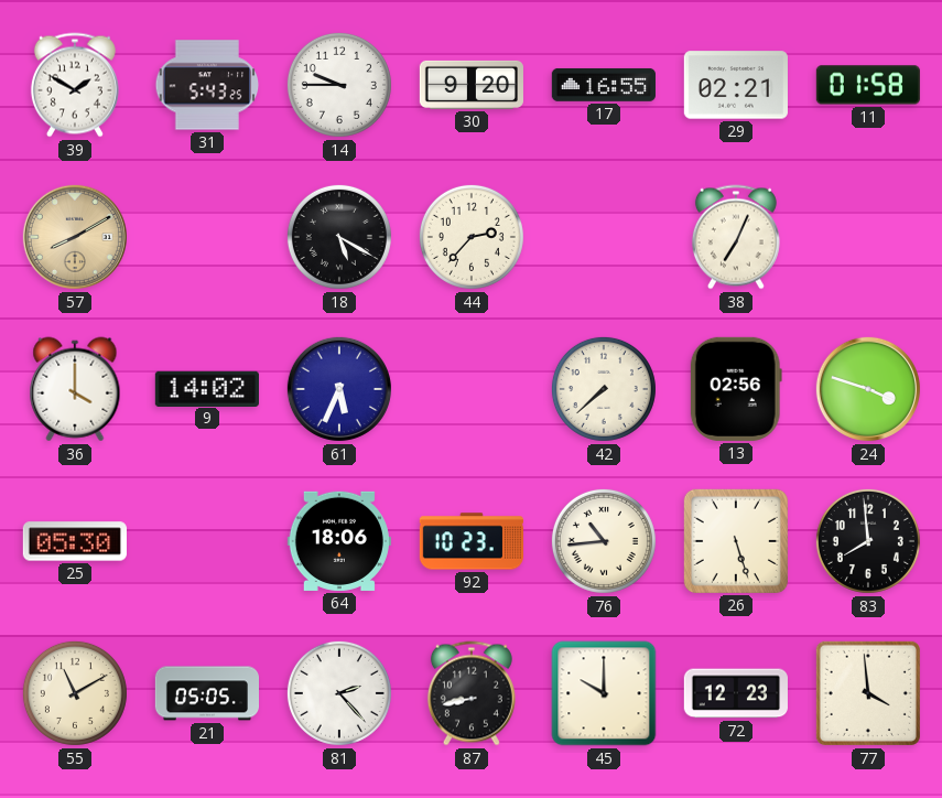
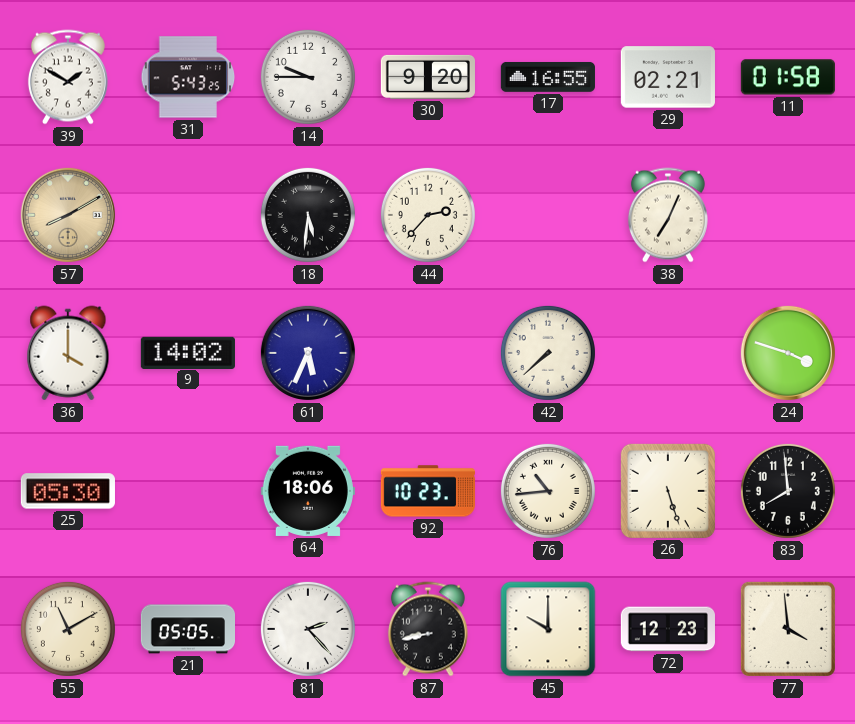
18: 5:20 -> 5:31 (308, 215)
13: 02:56 -> none (736, 389)
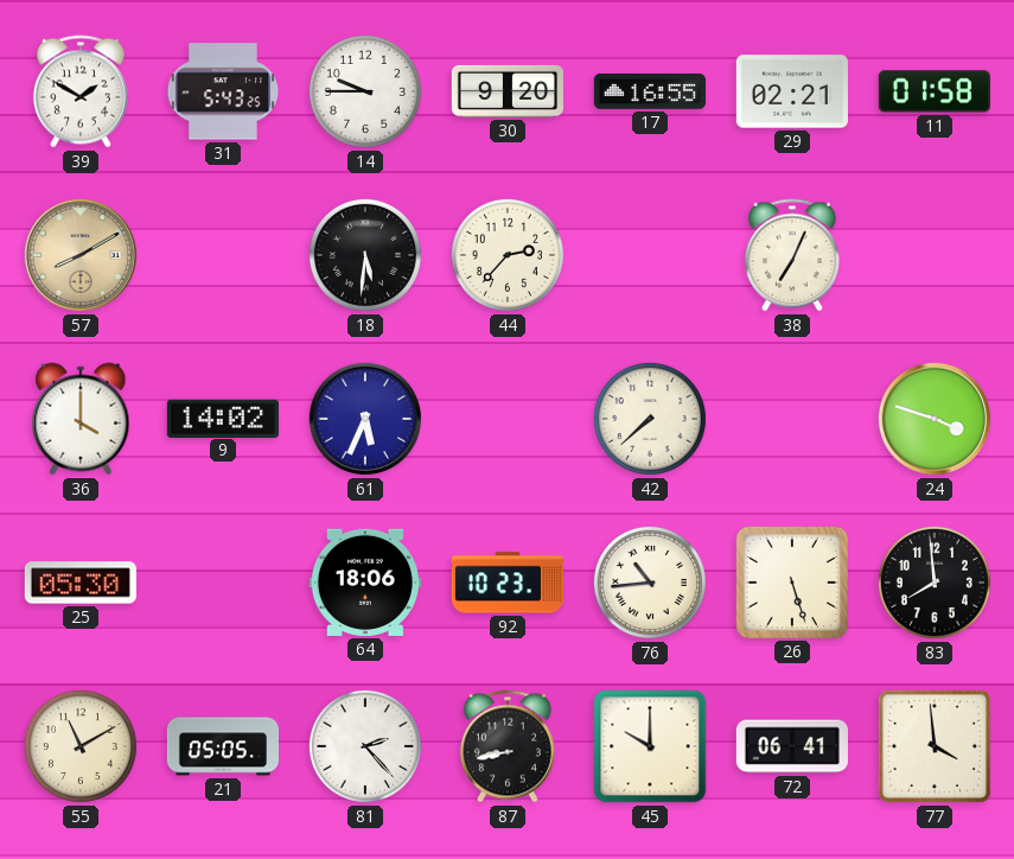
72: 12:23 -> 06:41 (792, 746)
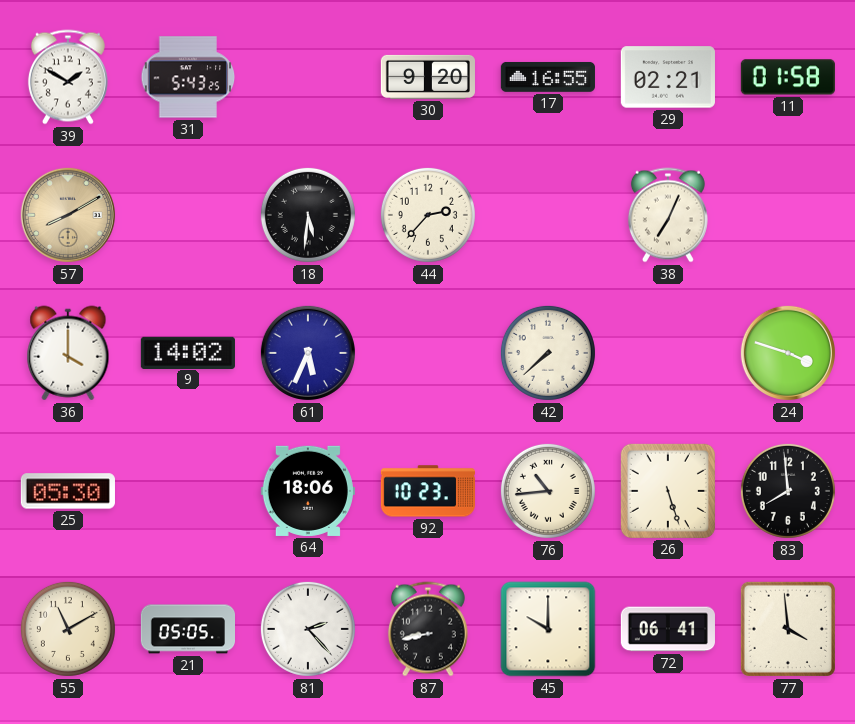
14: 9:45 -> none (365, 91)
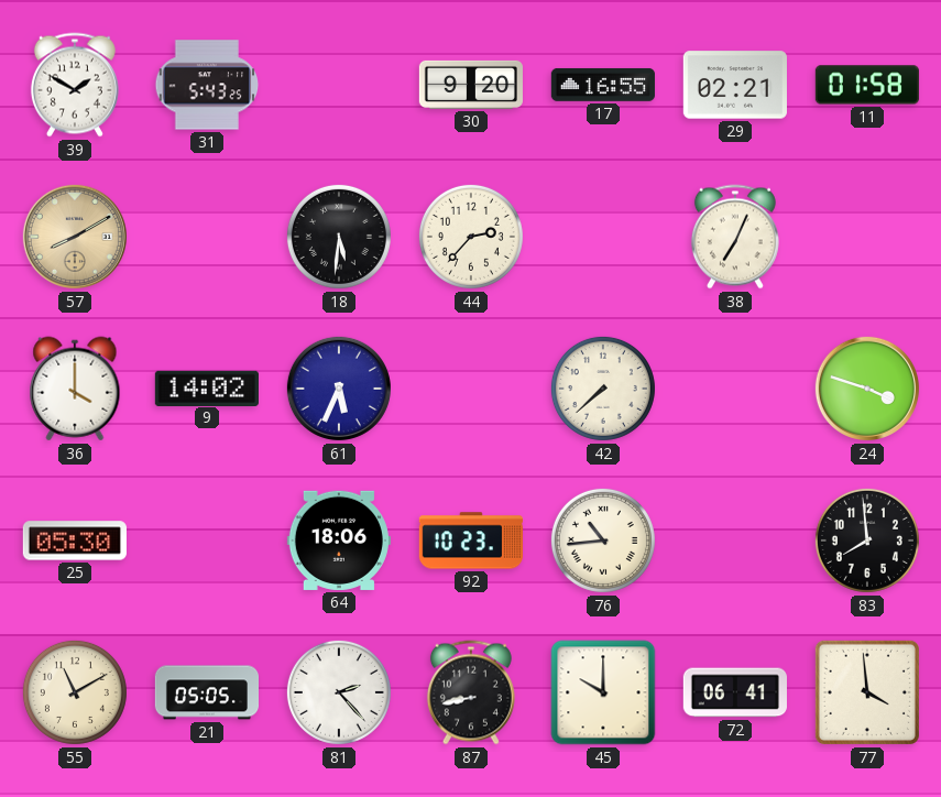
26: 5:27 -> none (668, 491)
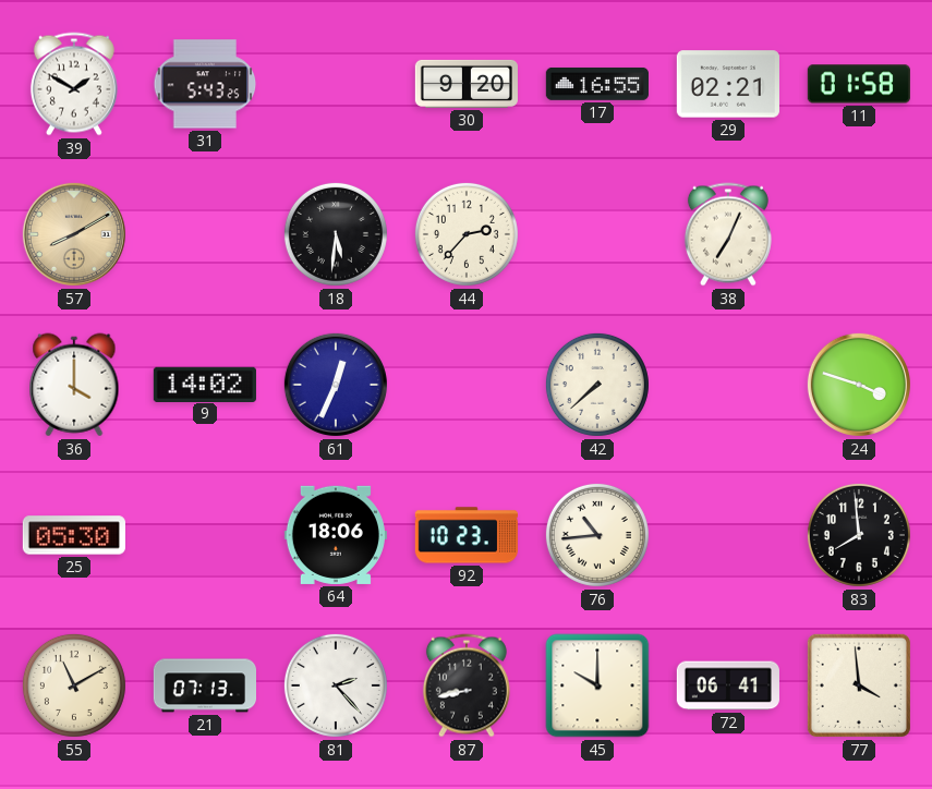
61: 5:34 -> 12:34 (336, 385)
21: 05:05 -> 07:13 (204, 685)
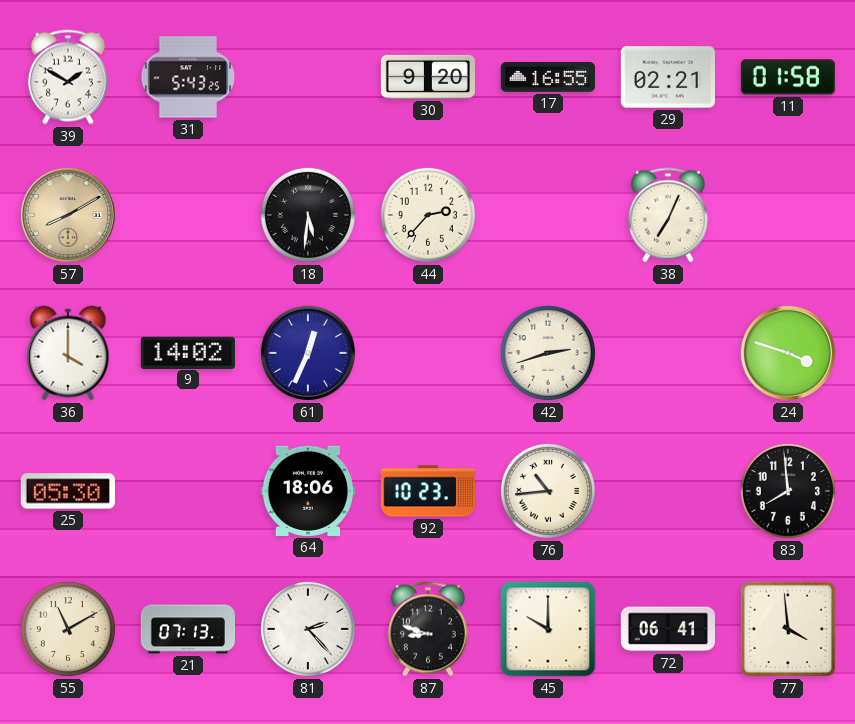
42: 7:38 -> 2:42 (548, 353)
87: 8:43 -> 8:48 (428, 629)
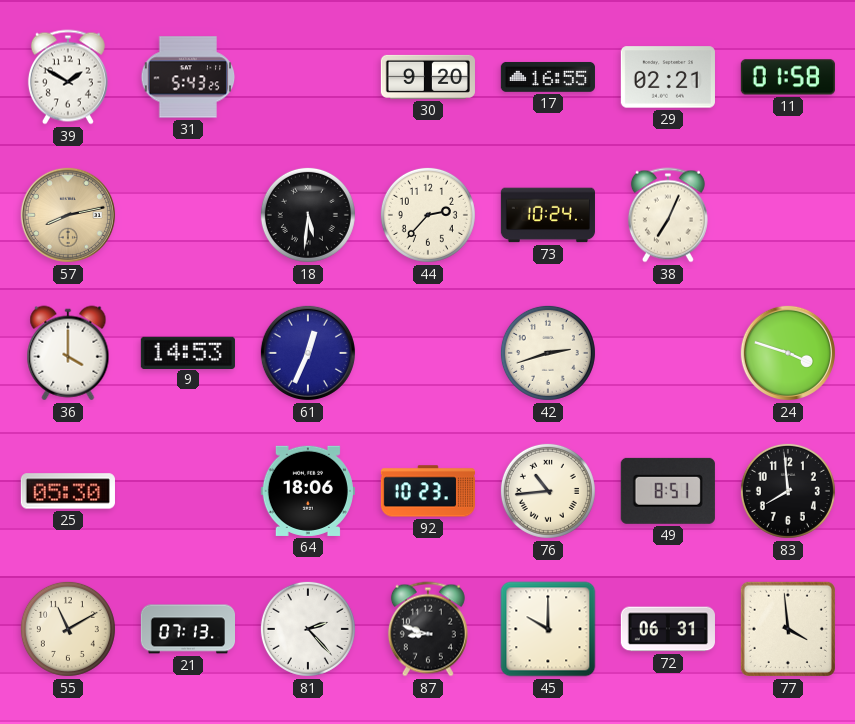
57: 8:10 -> 8:13 (68, 215)
73: none -> 10:24 (548, 215)
9: 14:02 -> 14:53 (188, 352)
49: none -> 8:51 (668, 491)
72: 06:41 -> 06:31 (668, 629)
